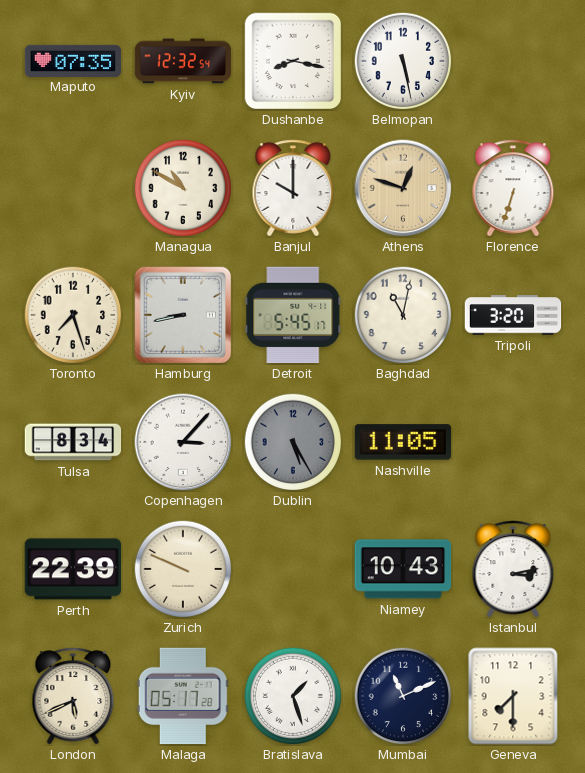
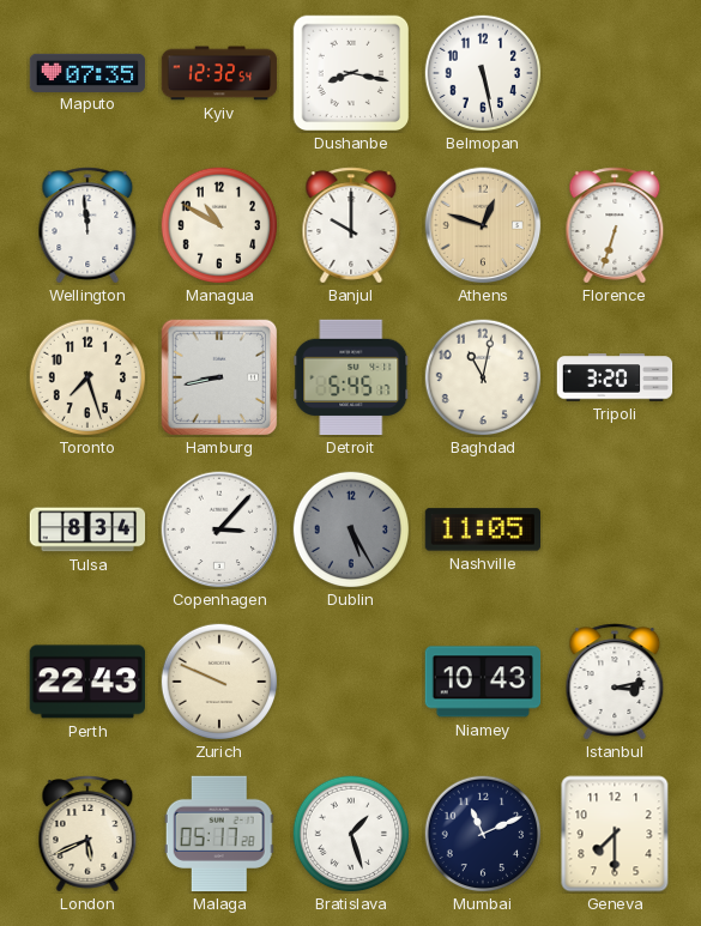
Wellington: none -> 11:59 (87, 225)
Perth: 22:39 -> 22:43 (86, 682)
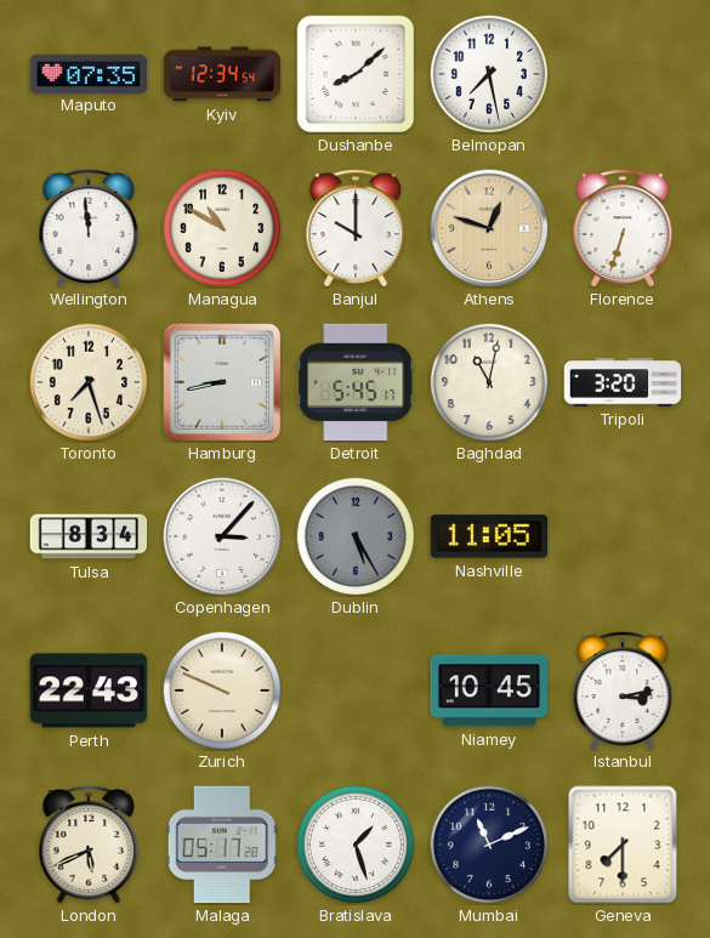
Kyiv: 12:32 -> 12:34 (222, 74)
Dushanbe: 8:17 -> 8:08 (356, 74)
Belmopan: 5:28 -> 7:28 (489, 74)
Niamey: 10:43 -> 10:45 (489, 690)
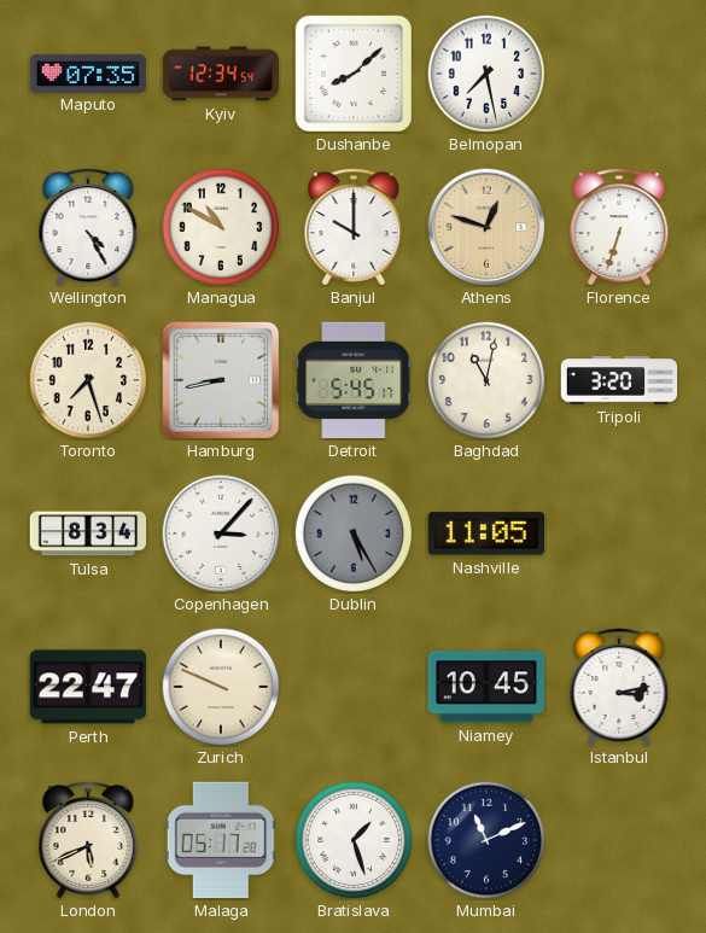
Wellington: 11:59 -> 4:25 (88, 227)
Perth: 22:43 -> 22:47 (87, 687)
Geneva: 7:30 -> none (623, 845)
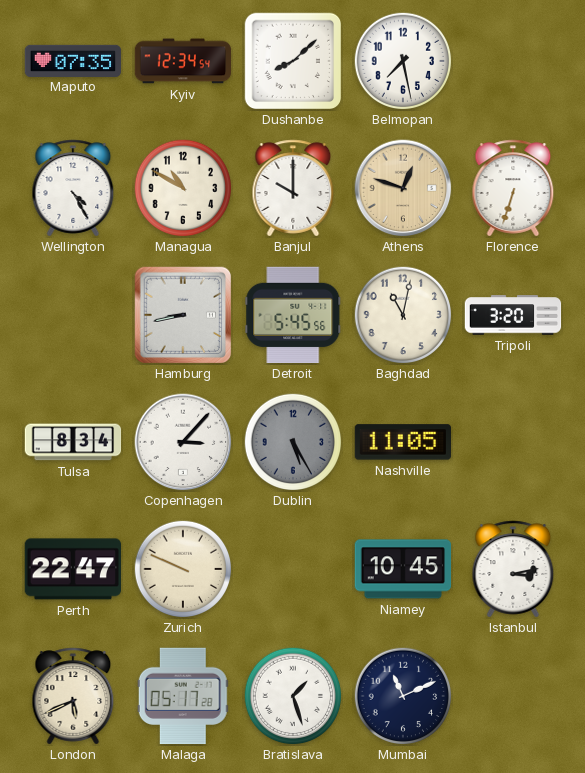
Toronto: 7:27 -> none (88, 380)
Detroit: 5:45:17 -> 5:45:56 (293, 315)
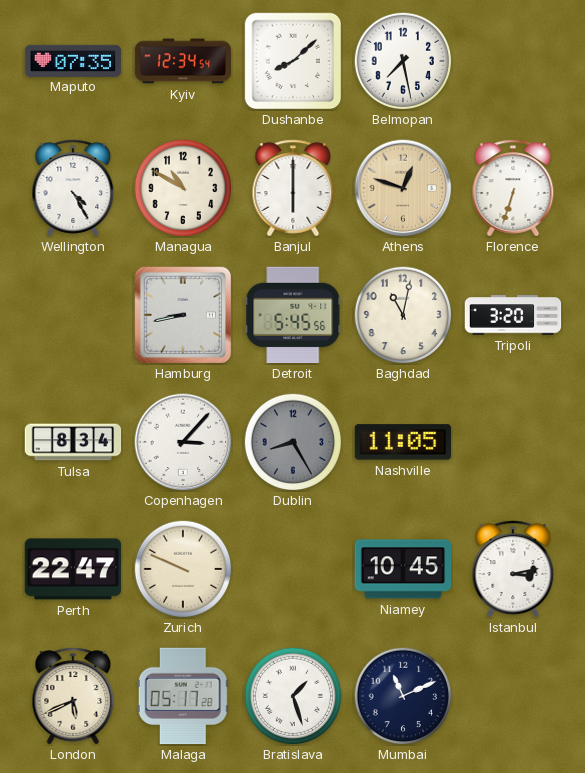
Banjul: 10:00 -> 6:00 (293, 188)
Dublin: 5:25 -> 8:25 (293, 442)
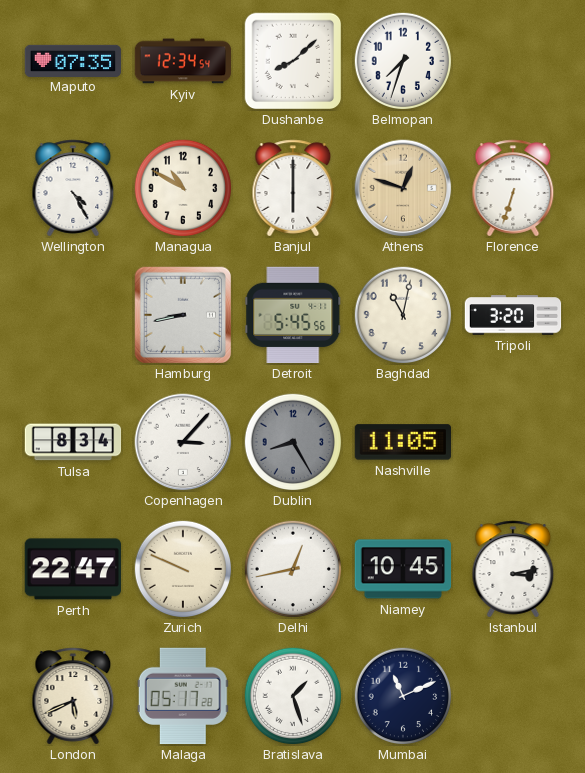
Belmopan: 7:28 -> 7:33 (403, 61)
Delhi: none -> 12:43 (293, 569)
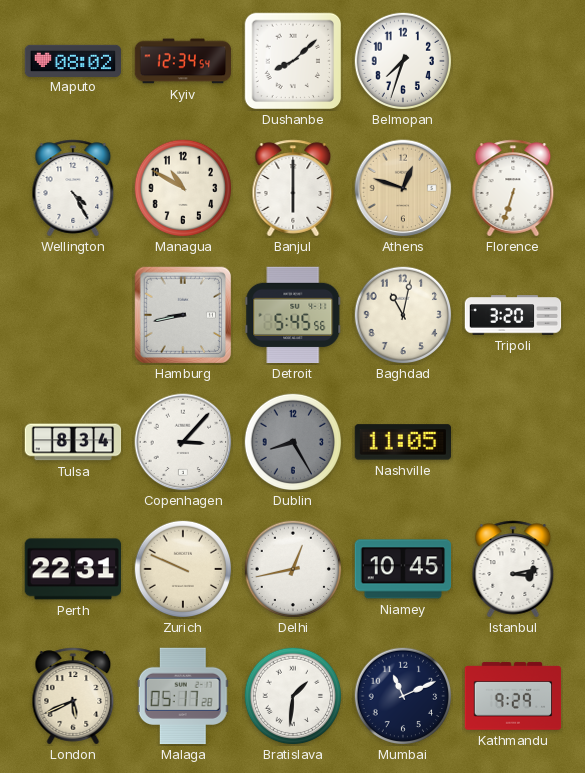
Maputo: 07:35 -> 08:02 (73, 60)
Perth: 22:47 -> 22:31 (72, 569)
Bratislava: 1:27 -> 1:31 (293, 696)
Kathmandu: none -> 9:29 (513, 696)
